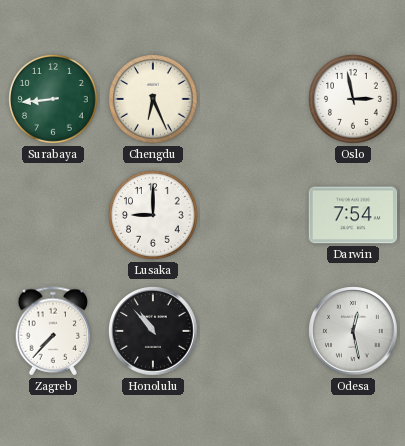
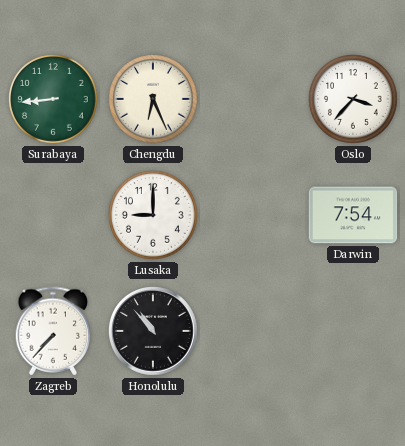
Oslo: 2:58 -> 3:37 (354, 100)
Odesa: 12:28 -> none (354, 332)
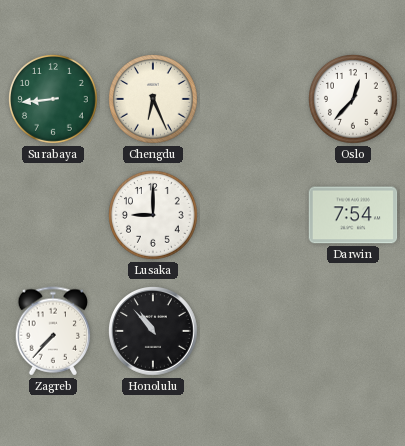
Oslo: 3:37 -> 12:37 (354, 100)
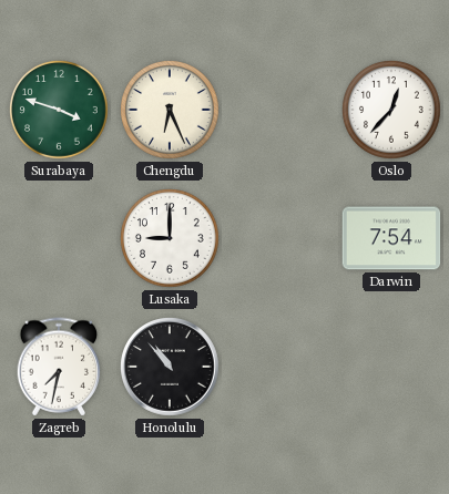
Surabaya: 8:44 -> 3:48 (60, 111)
Zagreb: 7:37 -> 7:32 (59, 367)
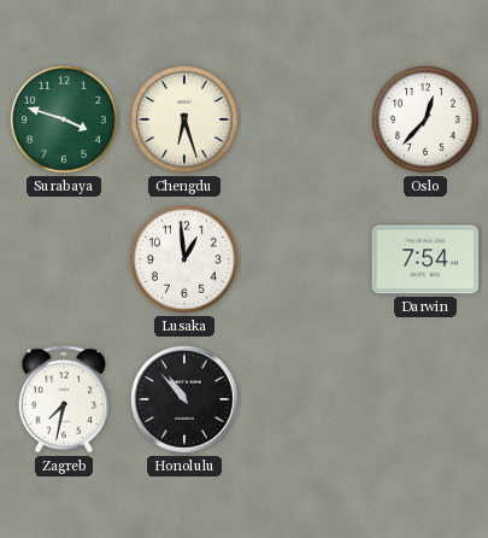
Chengdu: 6:26 -> 6:27 (186, 121)
Lusaka: 9:00 -> 12:59 (186, 261)
